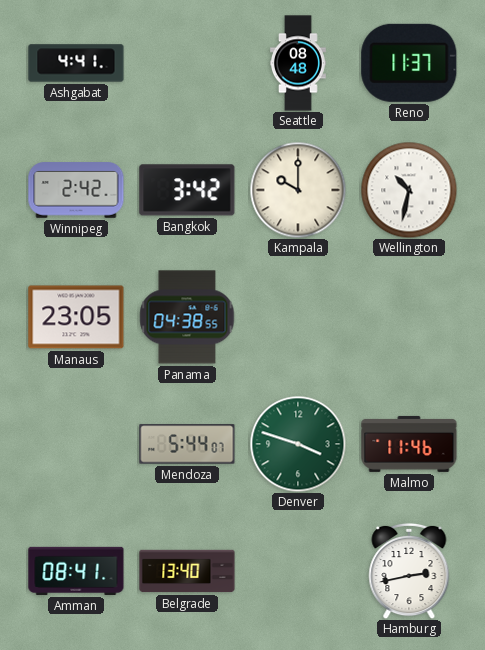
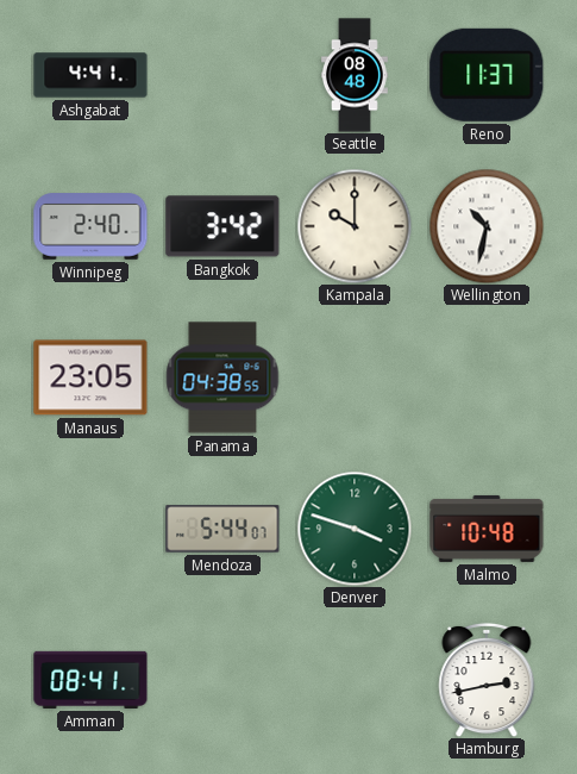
Winnipeg: 2:42 -> 2:40 (90, 226)
Malmo: 11:46 -> 10:48 (487, 529)
Belgrade: 13:40 -> none (187, 571)
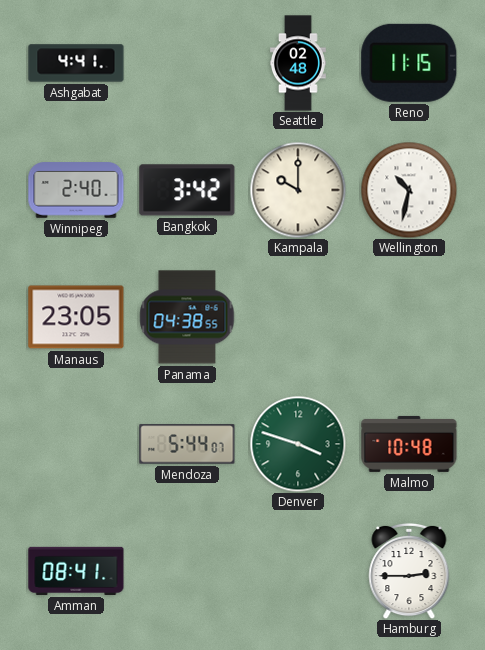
Seattle: 08:48 -> 02:48 (299, 63)
Reno: 11:37 -> 11:15 (409, 63)
Hamburg: 2:43 -> 2:45 (409, 571)
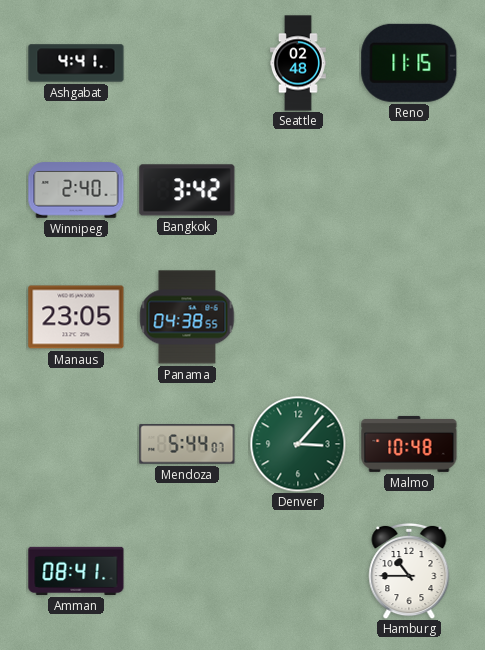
Kampala: 10:00 -> none (298, 190)
Wellington: 10:32 -> none (409, 190)
Denver: 3:48 -> 3:07 (298, 444)
Hamburg: 2:45 -> 10:45 (409, 571)
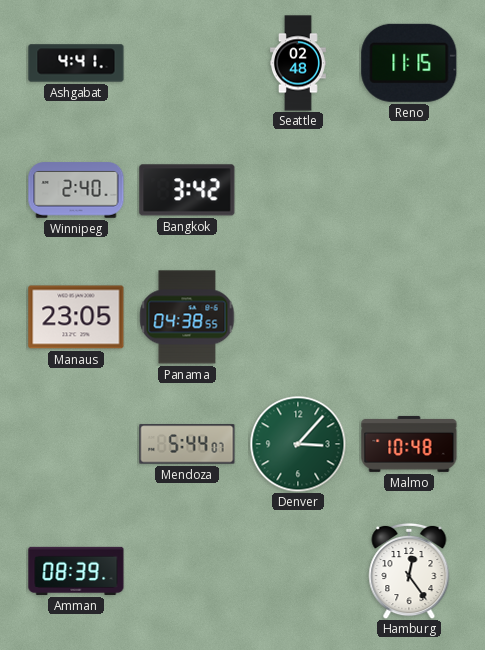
Amman: 08:41 -> 08:39 (76, 571)
Hamburg: 10:45 -> 12:24 (409, 571)
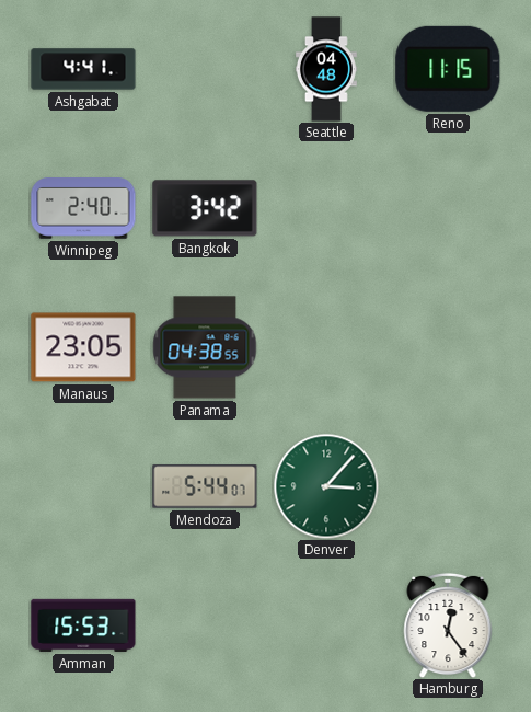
Seattle: 02:48 -> 04:48 (327, 69)
Malmo: 10:48 -> none (409, 444)
Amman: 08:39 -> 15:53 (83, 625)
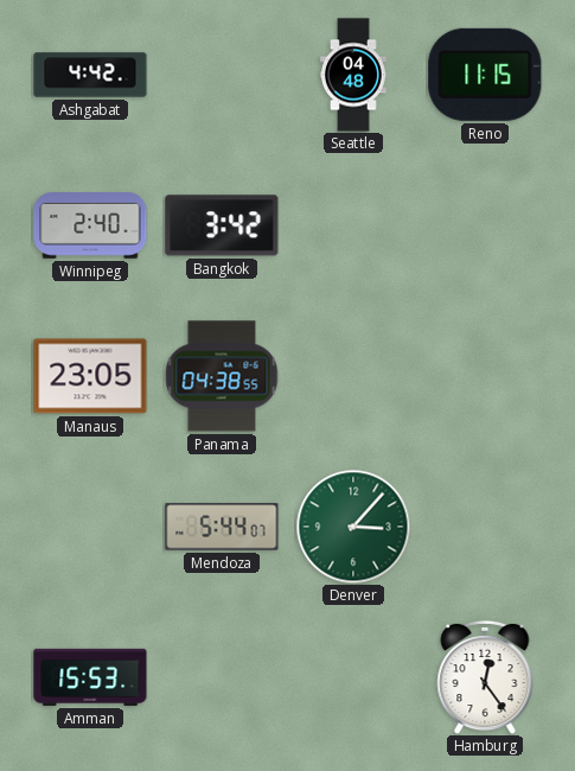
Ashgabat: 4:41 -> 4:42 (90, 75)
